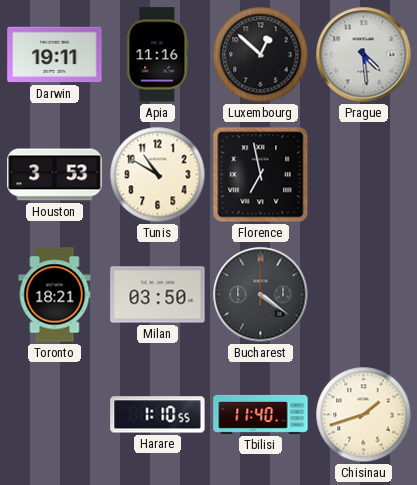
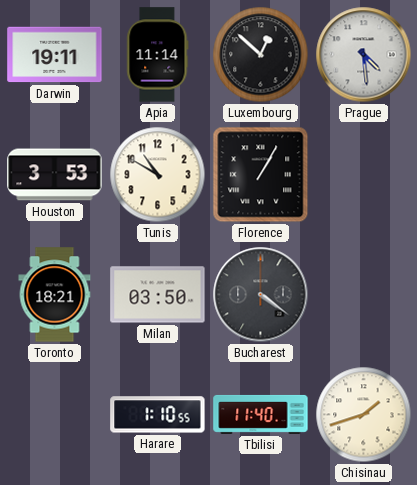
Apia: 11:16 -> 11:14 (158, 55)
Florence: 6:58 -> 1:05 (261, 175)
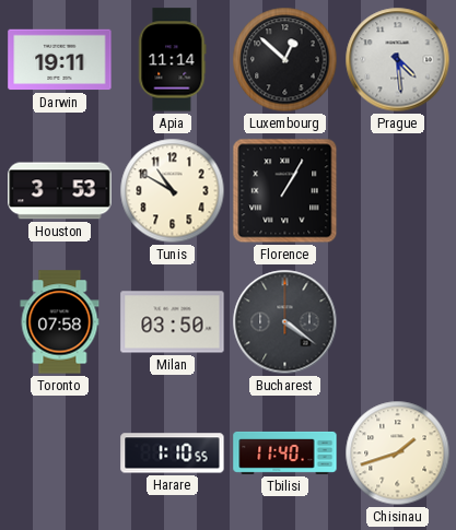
Toronto: 18:21 -> 07:58 (60, 322)
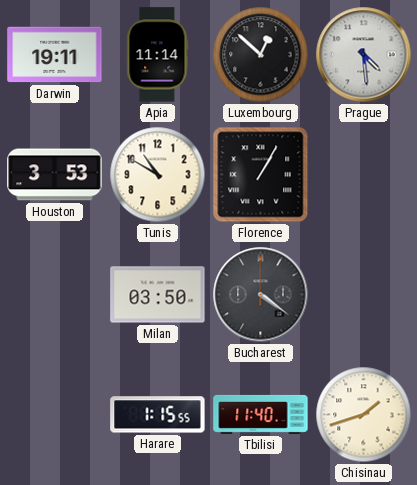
Toronto: 07:58 -> none (60, 322)
Harare: 1:10 -> 1:15 (158, 415)
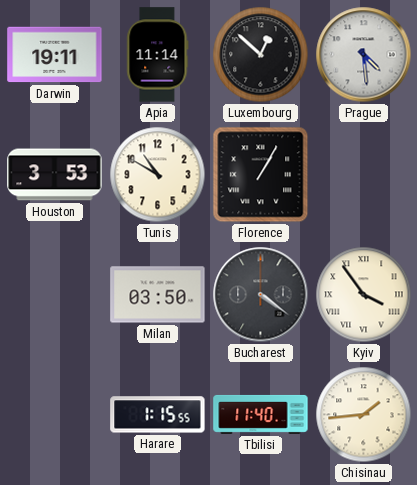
Kyiv: none -> 3:54 (364, 295)
Chisinau: 1:42 -> 1:44 (364, 415)
